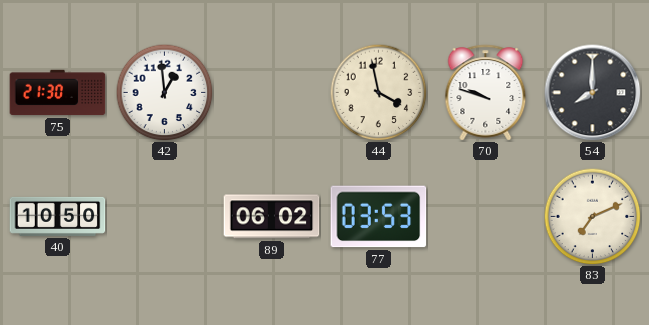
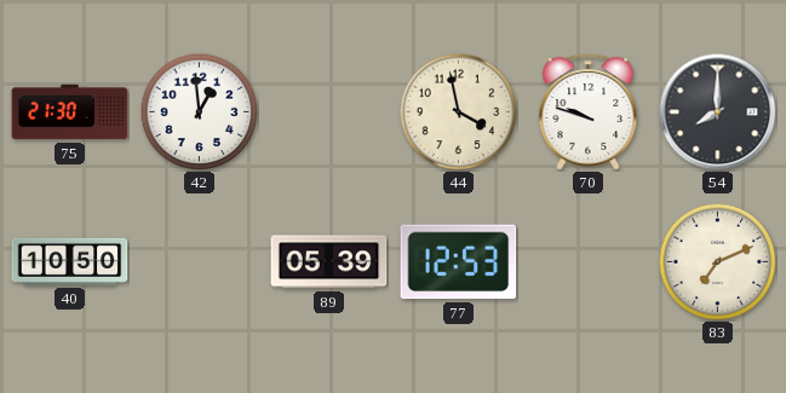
89: 06:02 -> 05:39 (329, 262)
77: 03:53 -> 12:53 (459, 262)
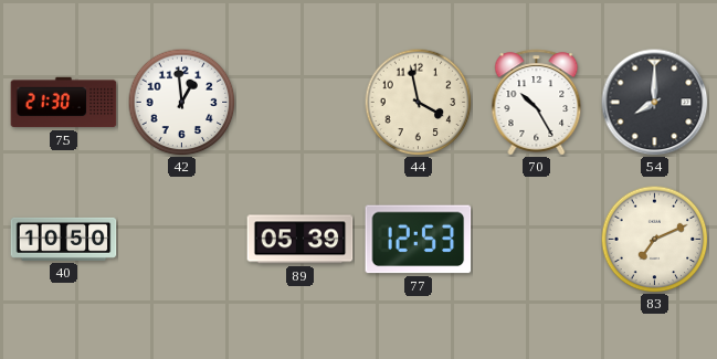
70: 9:48 -> 10:25 (537, 103)
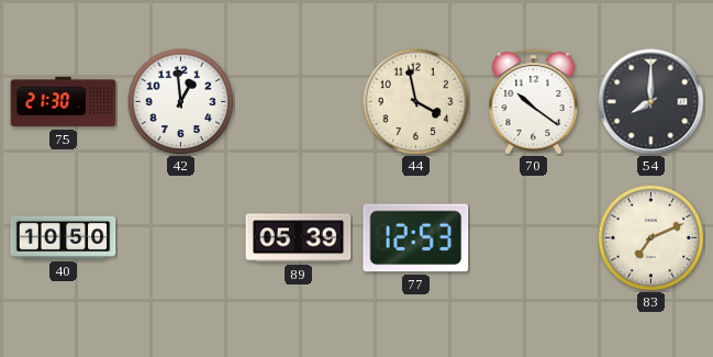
70: 10:25 -> 10:21 (534, 102)
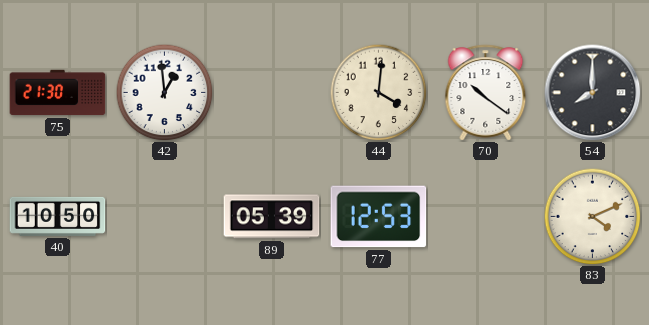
44: 3:58 -> 4:01 (378, 92)
83: 7:11 -> 4:11 (592, 216)
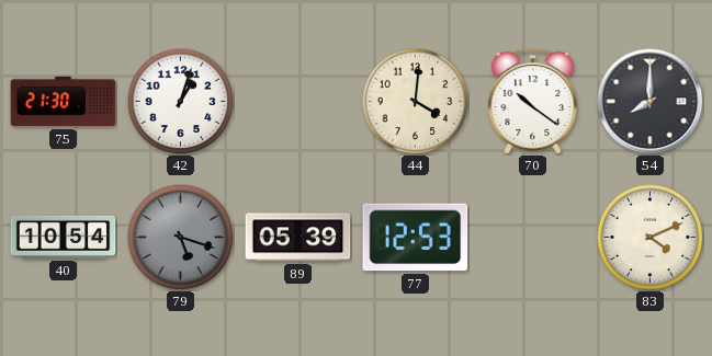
42: 12:59 -> 1:03 (180, 101)
40: 10:50 -> 10:54 (64, 237)
79: none -> 5:18 (180, 237)
